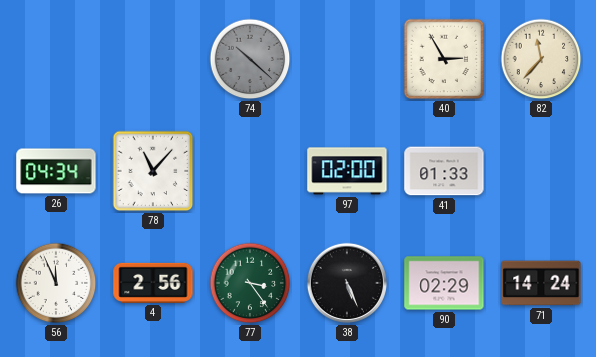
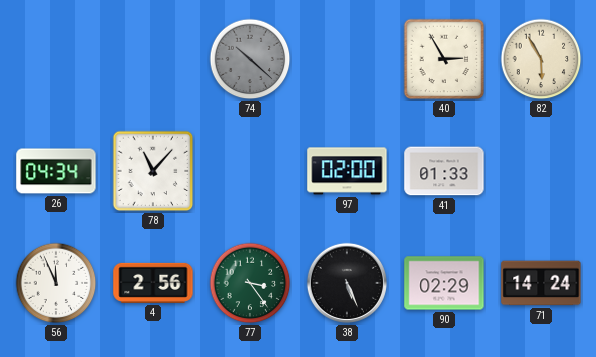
82: 11:37 -> 5:55 (541, 59)
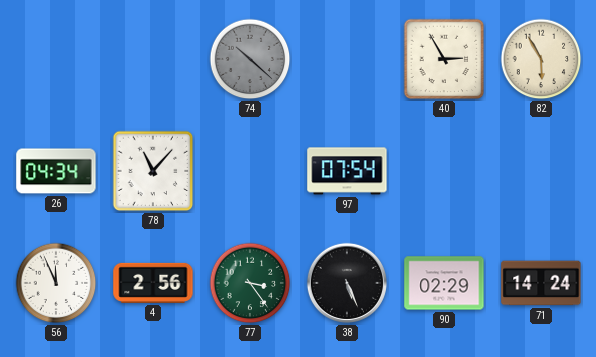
97: 02:00 -> 07:54 (347, 171)
41: 01:33 -> none (444, 171)
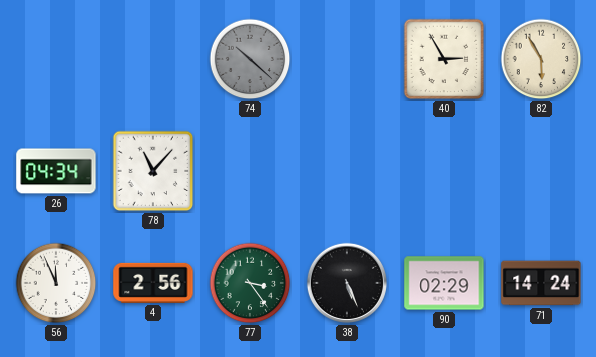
97: 07:54 -> none (347, 171)
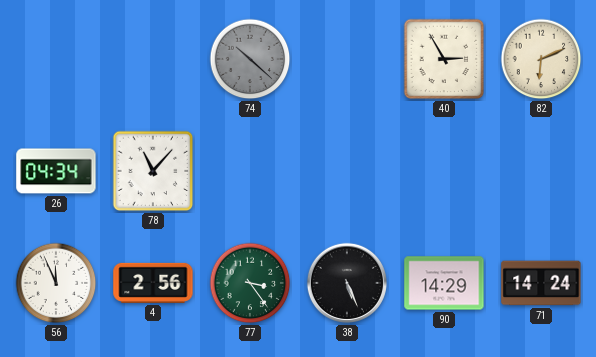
82: 5:55 -> 6:11 (541, 59)
90: 02:29 -> 14:29 (444, 283)
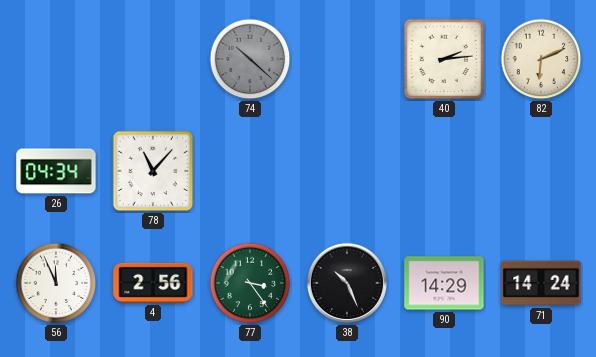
40: 2:55 -> 2:14 (444, 59)
38: 5:26 -> 10:26 (347, 283)
